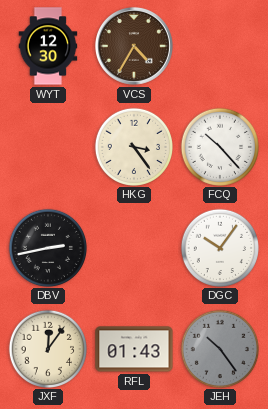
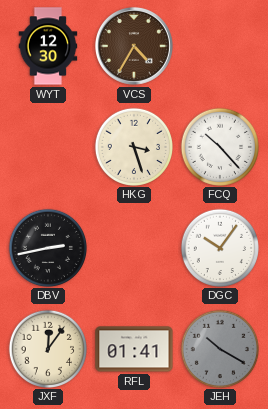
HKG: 3:24 -> 3:27 (133, 146)
RFL: 01:43 -> 01:41 (134, 349)
JEH: 10:24 -> 10:20 (219, 348)
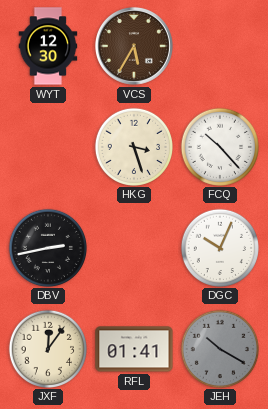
VCS: 4:35 -> 5:35 (134, 46)
DGC: 10:06 -> 10:04 (219, 247)
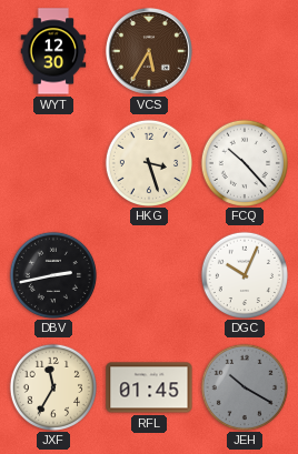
JXF: 12:06 -> 11:35 (52, 386)
RFL: 01:41 -> 01:45 (149, 387)
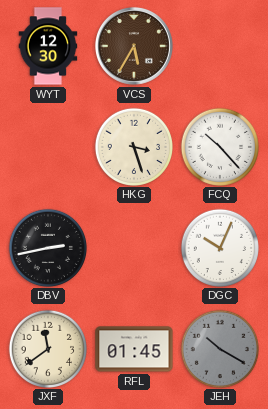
JXF: 11:35 -> 11:39 (47, 348)
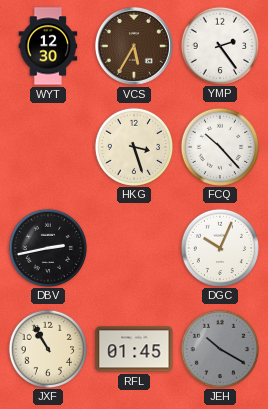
YMP: none -> 2:24 (219, 45)
JXF: 11:39 -> 10:55 (47, 348)
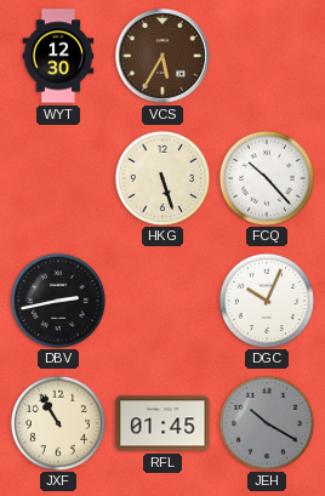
YMP: 2:24 -> none (219, 45)
HKG: 3:27 -> 5:27 (161, 177)
